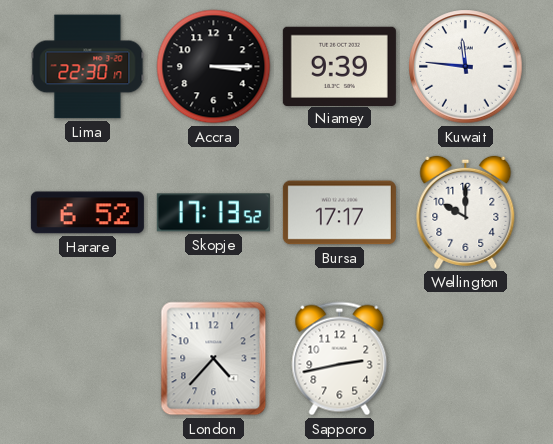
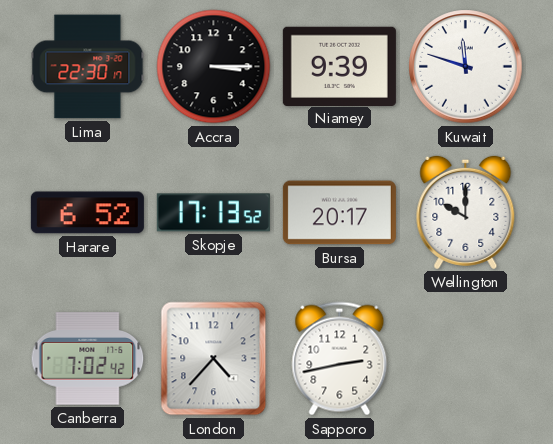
Kuwait: 11:46 -> 11:48 (466, 67)
Bursa: 17:17 -> 20:17 (339, 213)
Canberra: none -> 7:02 (88, 359)
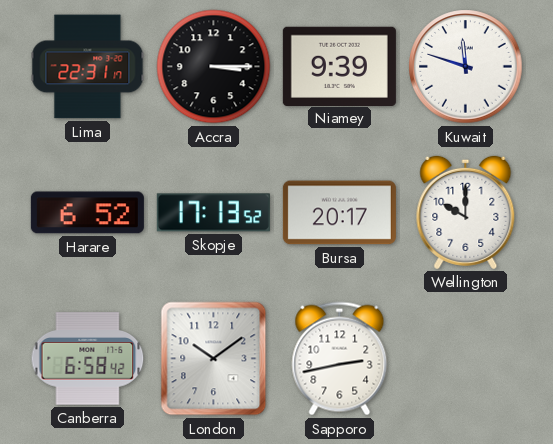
Lima: 22:30 -> 22:31 (88, 67)
Canberra: 7:02 -> 6:58 (88, 359)
London: 4:37 -> 10:09 (214, 359)
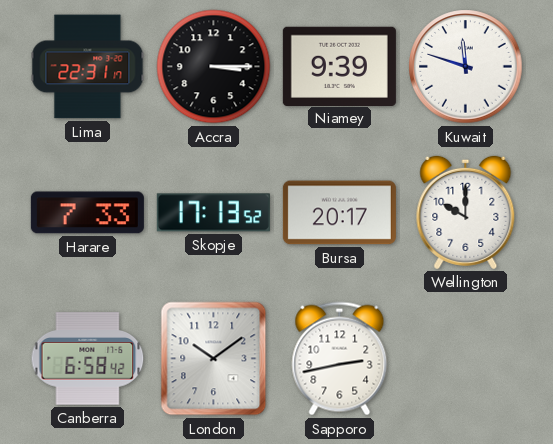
Harare: 6:52 -> 7:33 (87, 213)
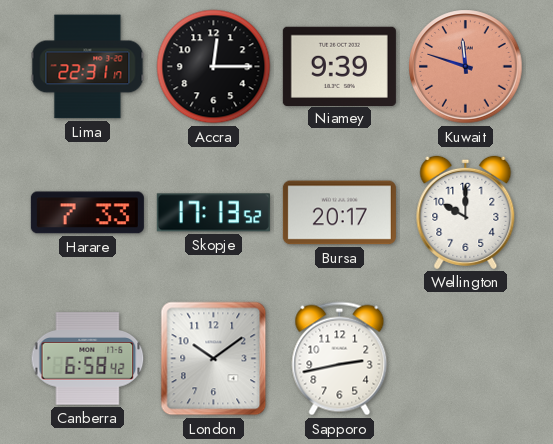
Accra: 3:15 -> 12:15 (214, 67)
Kuwait dial: white -> salmon (466, 67)
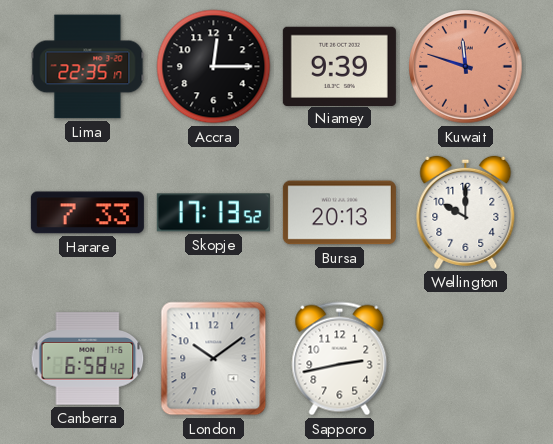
Lima: 22:31 -> 22:35 (88, 67)
Bursa: 20:17 -> 20:13 (339, 213)
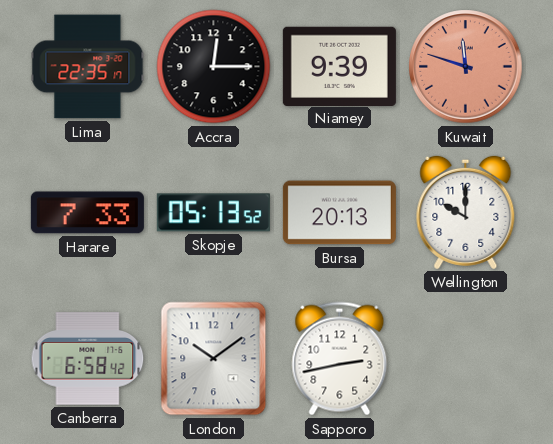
Skopje: 17:13 -> 05:13 (213, 213)
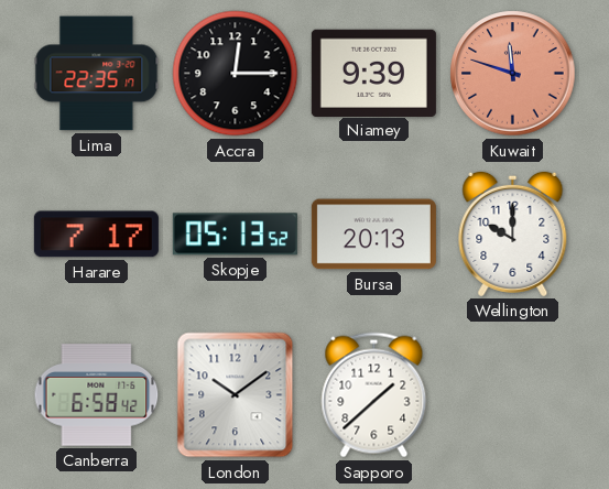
Harare: 7:33 -> 7:17 (96, 235)
Sapporo: 2:43 -> 1:38 (374, 395)
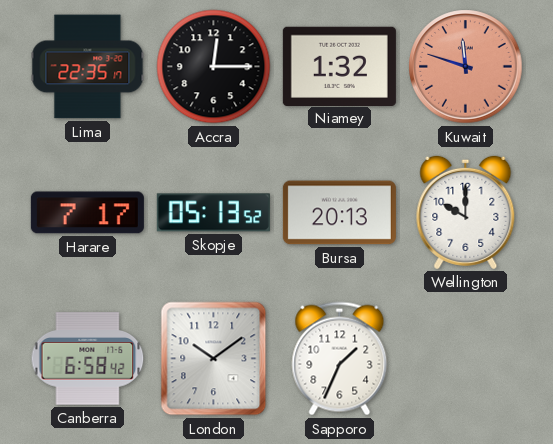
Niamey: 9:39 -> 1:32 (339, 66)
Sapporo: 1:38 -> 1:34 (340, 359)
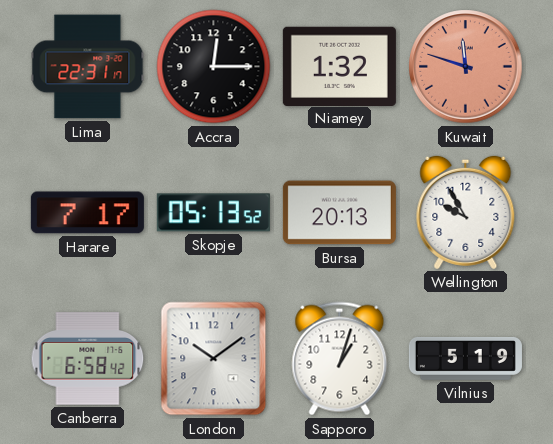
Lima: 22:35 -> 22:31 (88, 67)
Wellington: 10:00 -> 9:55 (466, 212)
Sapporo: 1:34 -> 1:03 (340, 359)
Vilnius: none -> 5:19 (465, 359)
